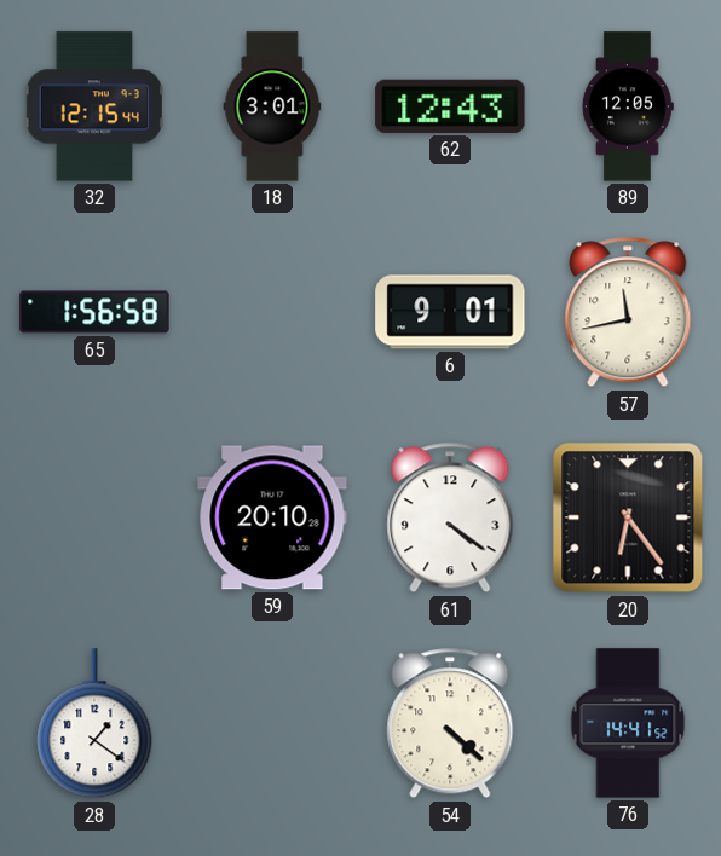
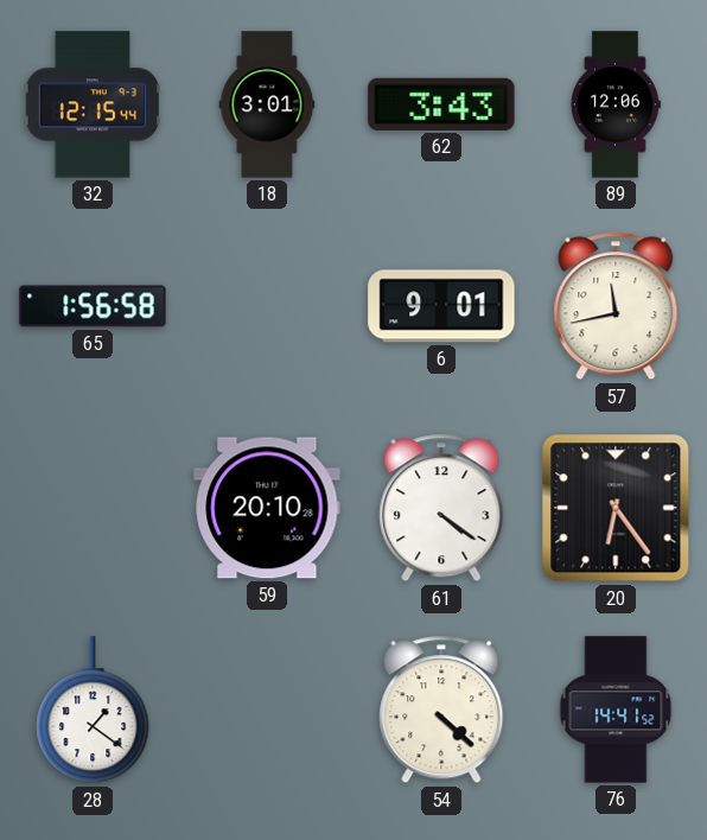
62: 12:43 -> 3:43 (441, 104)
89: 12:05 -> 12:06 (616, 104)
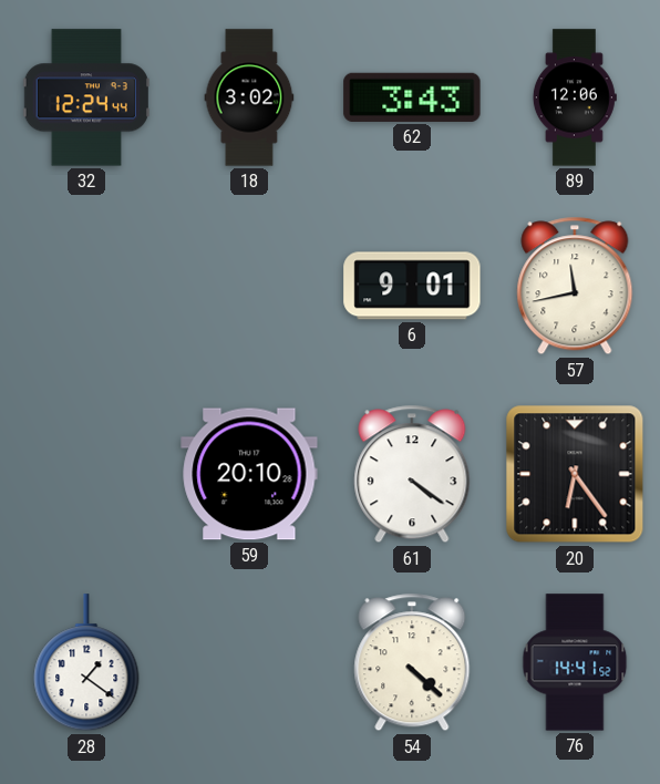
32: 12:15 -> 12:24 (86, 97)
18: 3:01 -> 3:02 (249, 97)
65: 1:56 -> none (93, 306)
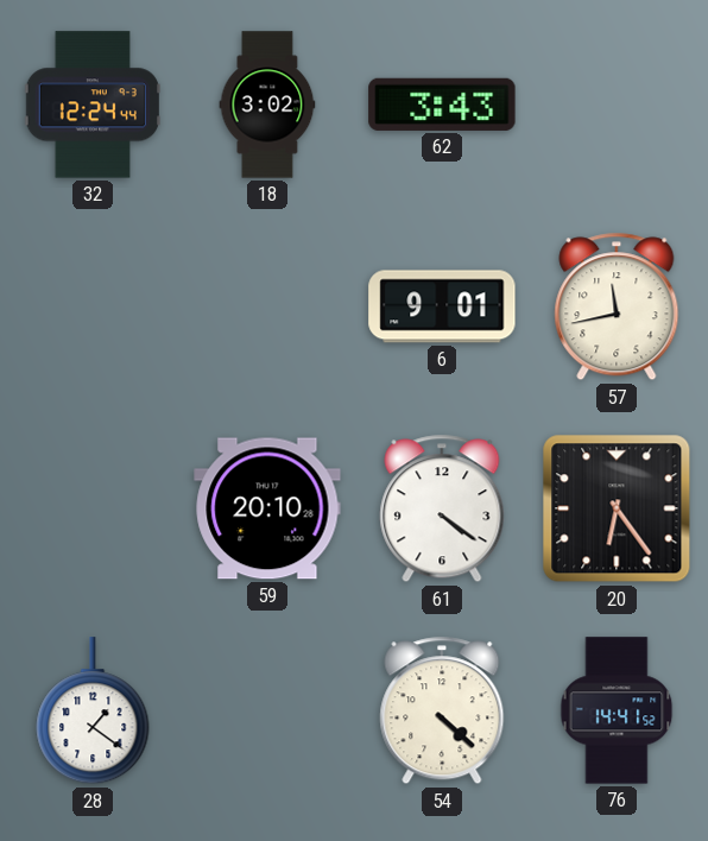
89: 12:06 -> none (575, 97)
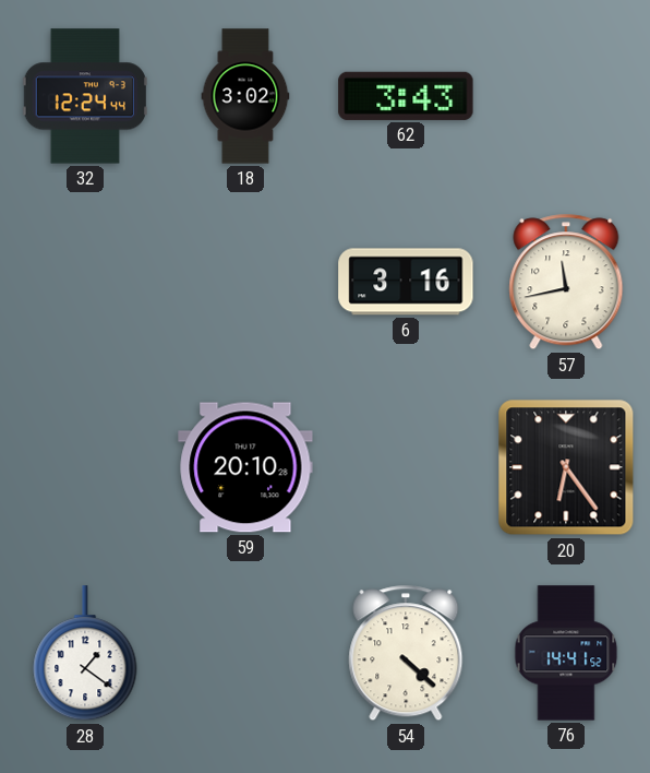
6: 9:01 -> 3:16 (406, 282)
61: 4:21 -> none (442, 508)
